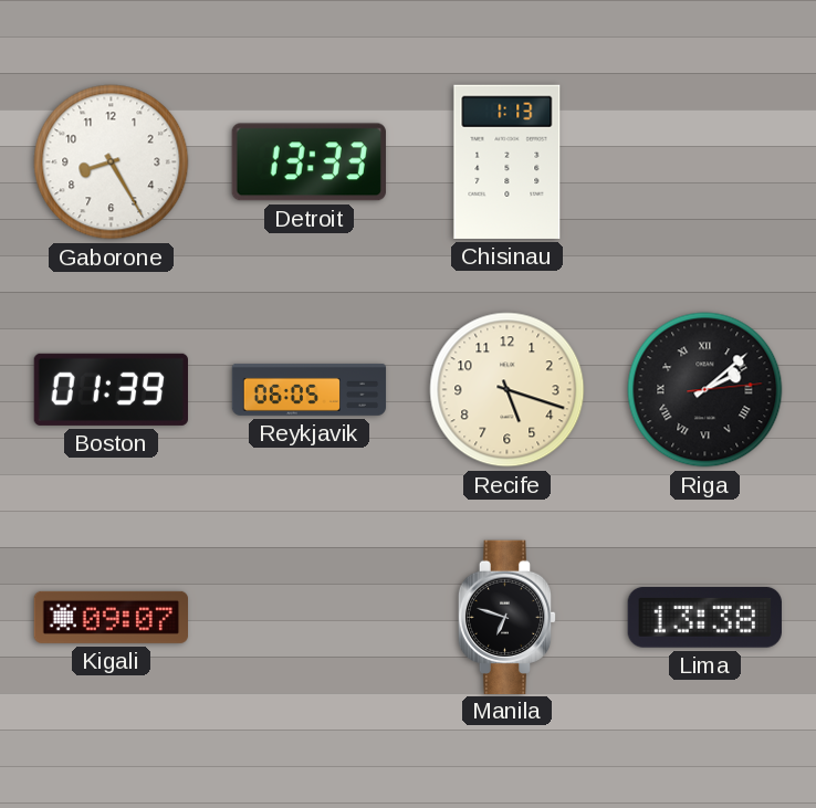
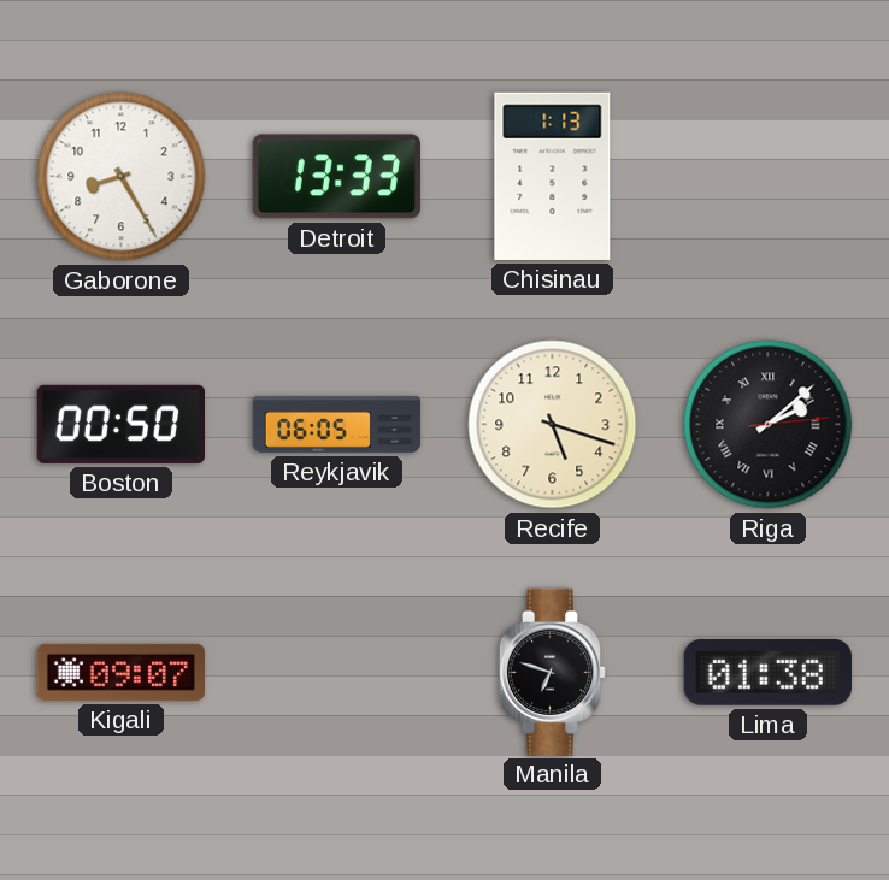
Boston: 01:39 -> 00:50 (120, 424)
Lima: 13:38 -> 01:38 (767, 672)
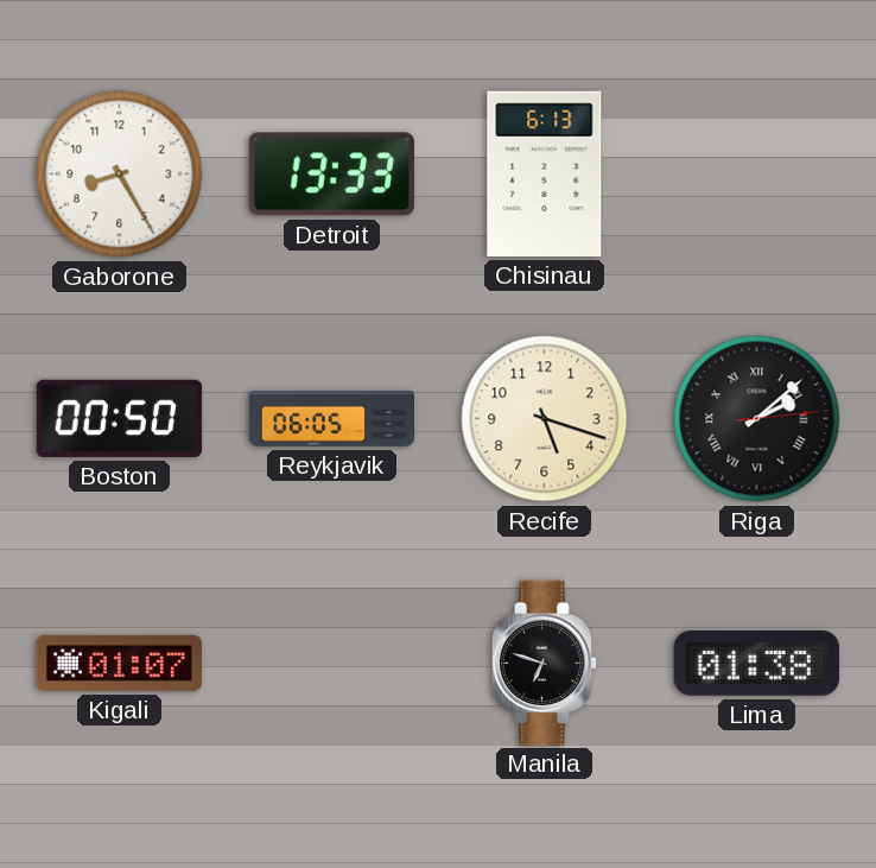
Chisinau: 1:13 -> 6:13 (545, 173)
Kigali: 09:07 -> 01:07 (119, 663)
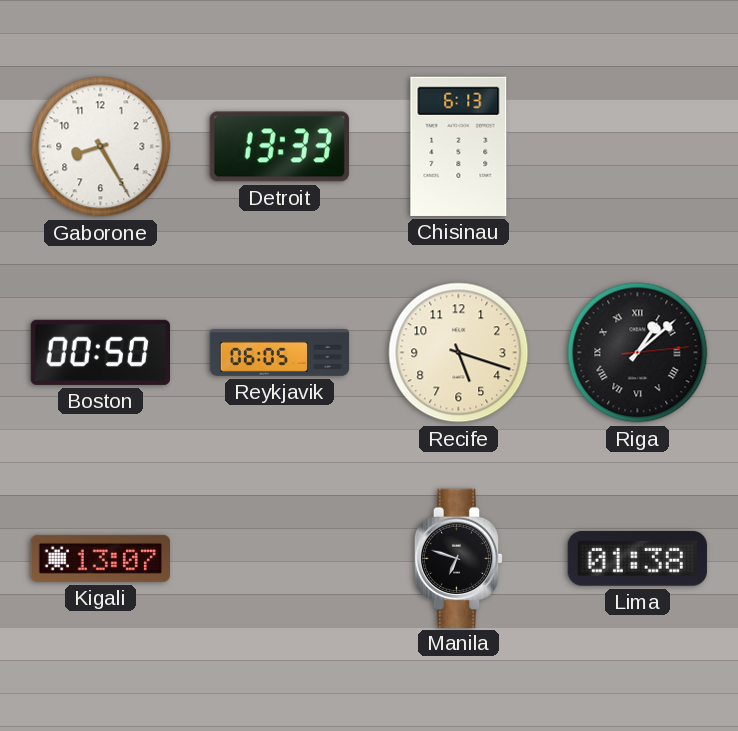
Riga: 2:08 -> 1:08 (638, 353)
Kigali: 01:07 -> 13:07 (100, 558)
